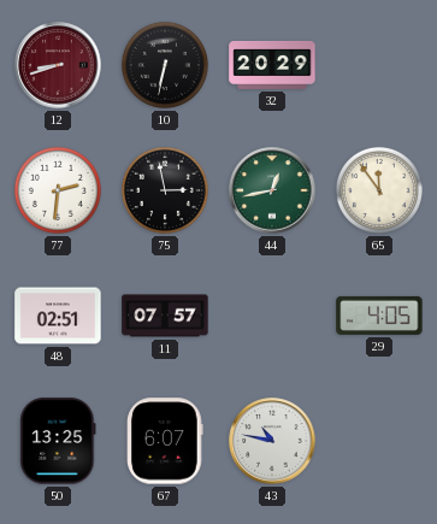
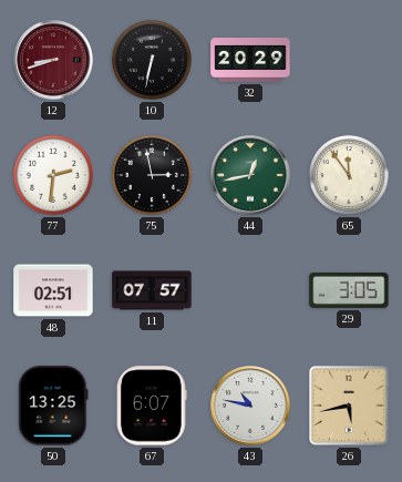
29: 4:05 -> 3:05 (349, 290)
26: none -> 5:43 (349, 406)
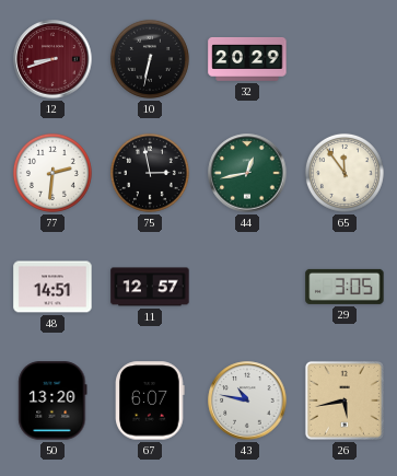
48: 02:51 -> 14:51 (52, 287)
11: 07:57 -> 12:57 (150, 287)
50: 13:25 -> 13:20 (52, 400)
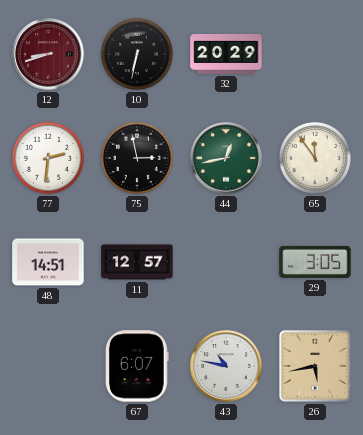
50: 13:20 -> none (52, 400)
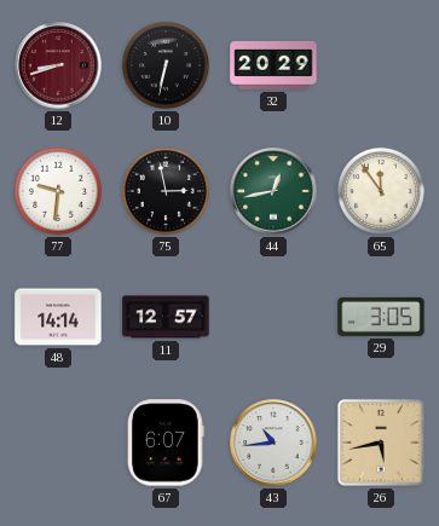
77: 2:31 -> 9:31 (58, 191)
48: 14:51 -> 14:14 (58, 317)
43: 10:47 -> 10:44 (273, 443)
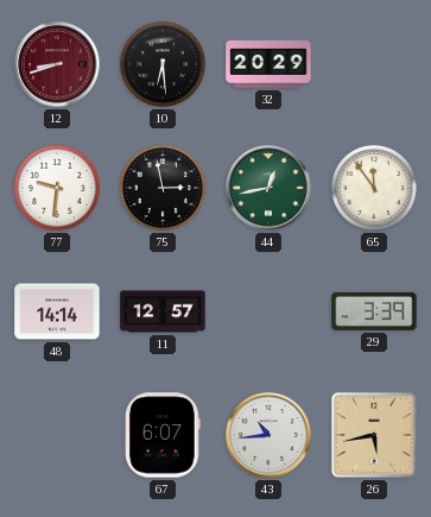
10: 6:32 -> 6:29 (163, 64)
29: 3:05 -> 3:39 (374, 311)
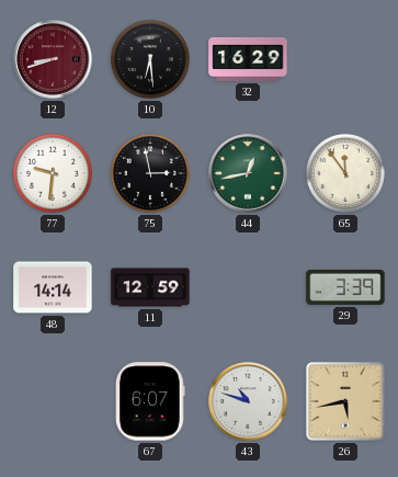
32: 20:29 -> 16:29 (248, 60)
11: 12:57 -> 12:59 (150, 287)
43: 10:44 -> 10:48 (248, 401)
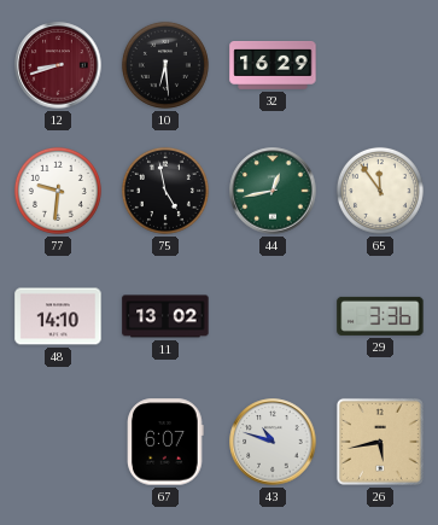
75: 2:58 -> 4:58 (165, 191)
48: 14:14 -> 14:10 (58, 316)
11: 12:59 -> 13:02 (165, 316)
29: 3:39 -> 3:36 (380, 316)
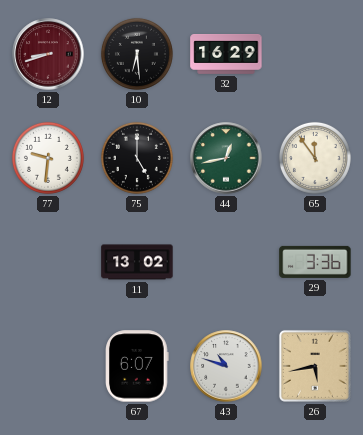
75: 4:58 -> 5:00 (137, 158)
48: 14:10 -> none (58, 316)
